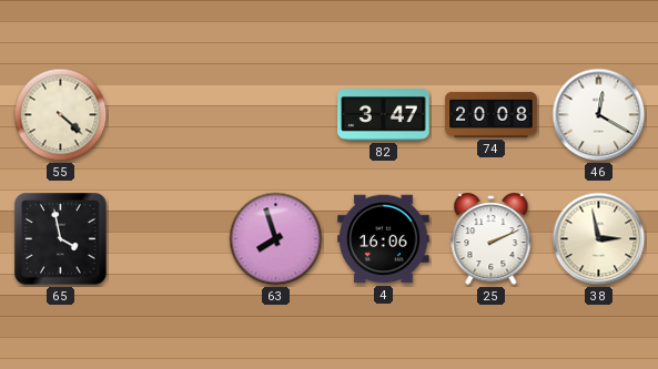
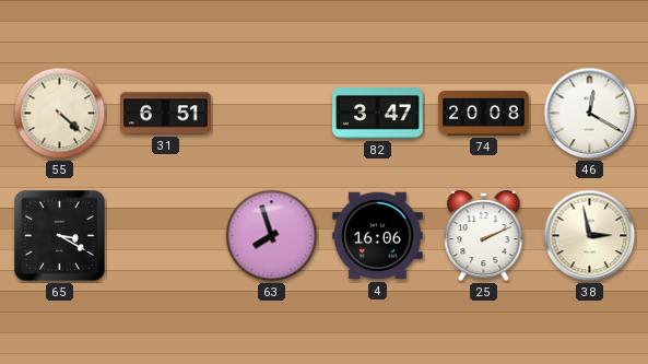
31: none -> 6:51 (166, 114)
65: 3:58 -> 3:20 (60, 236)
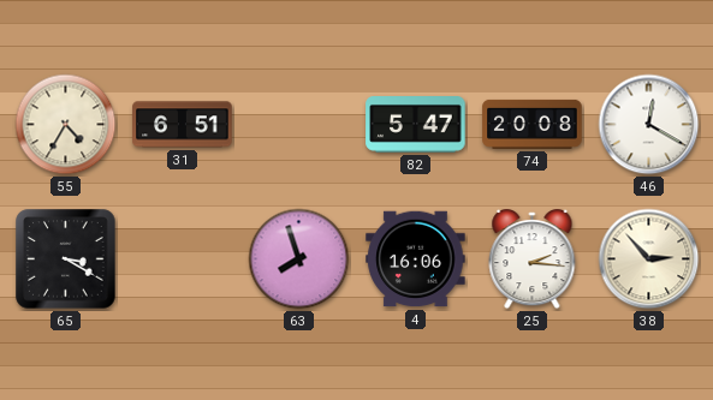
55: 4:22 -> 4:35 (66, 125)
82: 3:47 -> 5:47 (416, 125)
25: 2:11 -> 2:16 (533, 259)
38: 2:58 -> 2:53 (649, 259)
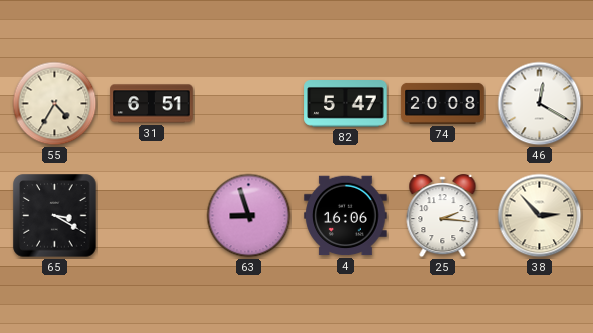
63: 7:57 -> 8:57 (249, 216)
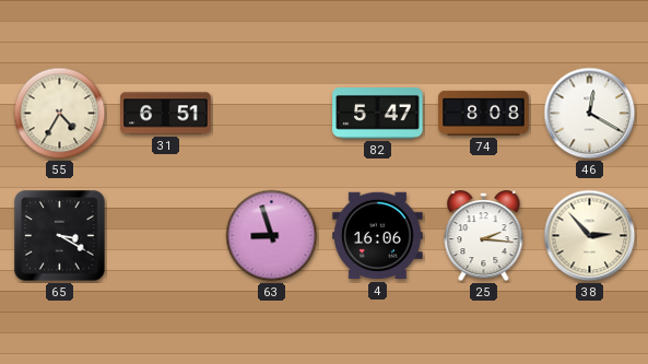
74: 20:08 -> 8:08 (484, 113)
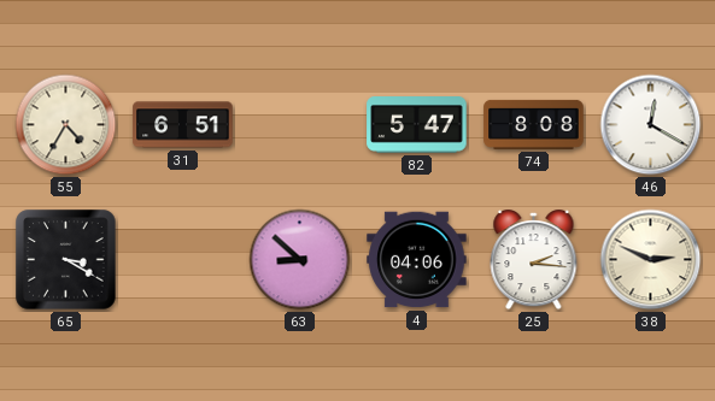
63: 8:57 -> 8:52 (300, 260)
4: 16:06 -> 04:06 (417, 260)
38: 2:53 -> 2:49 (651, 260)
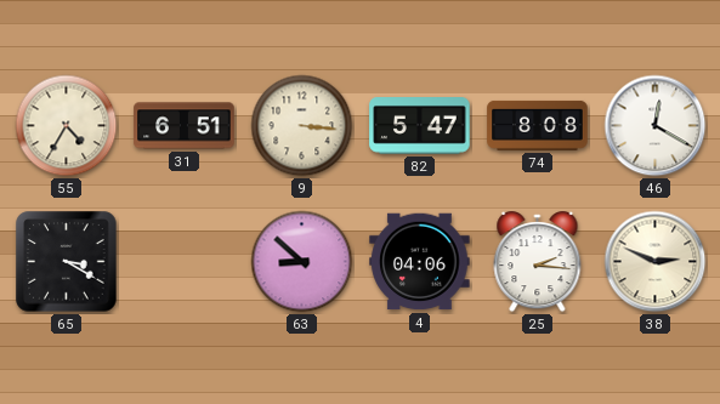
9: none -> 3:16 (302, 126)
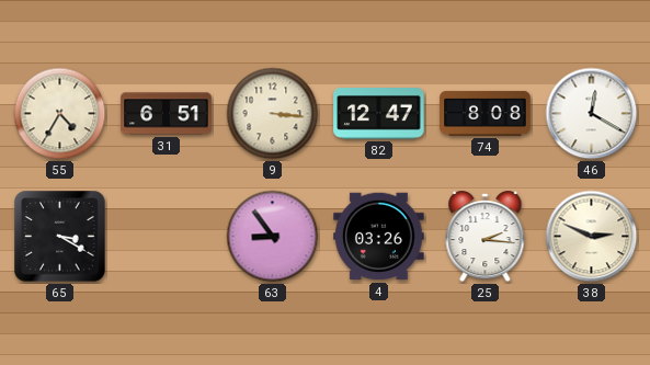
82: 5:47 -> 12:47 (379, 114)
63: 8:52 -> 8:54 (273, 237)
4: 04:06 -> 03:26 (379, 237)
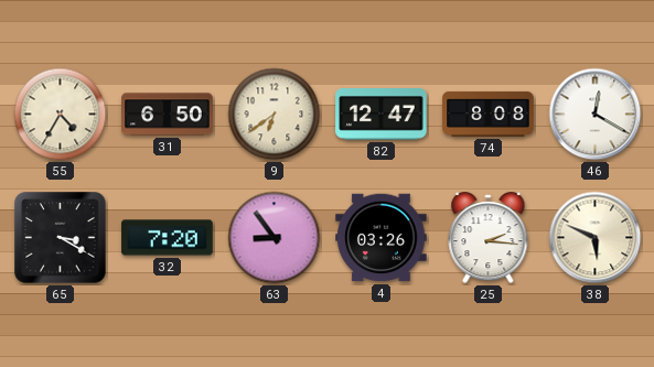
31: 6:51 -> 6:50 (168, 115)
9: 3:16 -> 6:39 (275, 115)
32: none -> 7:20 (168, 238)
38: 2:49 -> 5:49 (596, 238)
